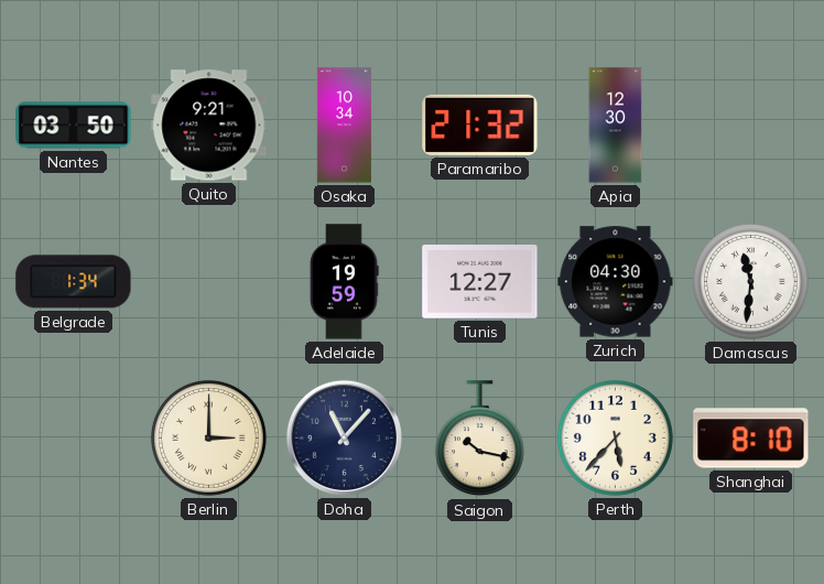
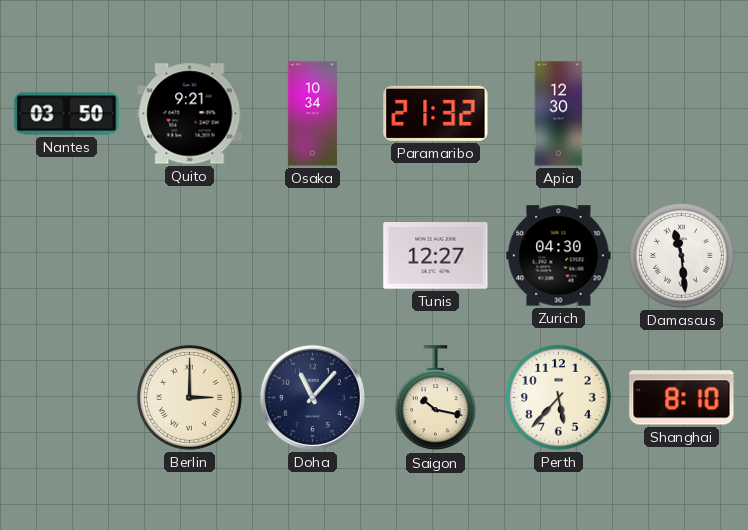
Belgrade: 1:34 -> none (74, 282)
Adelaide: 19:59 -> none (344, 282)
Damascus: 11:31 -> 11:29 (681, 255)
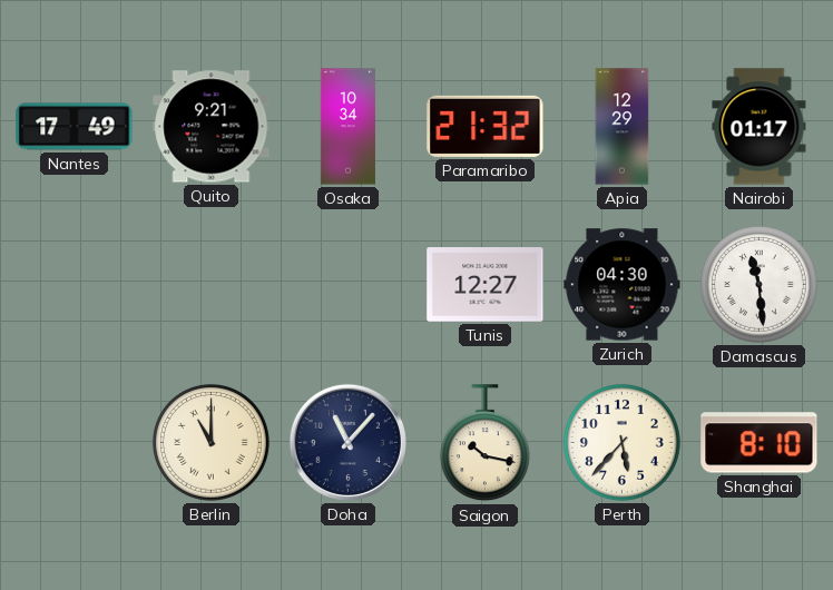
Nantes: 03:50 -> 17:49 (75, 127)
Apia: 12:30 -> 12:29 (623, 127)
Nairobi: none -> 01:17 (759, 127)
Berlin: 3:00 -> 11:00 (210, 442)
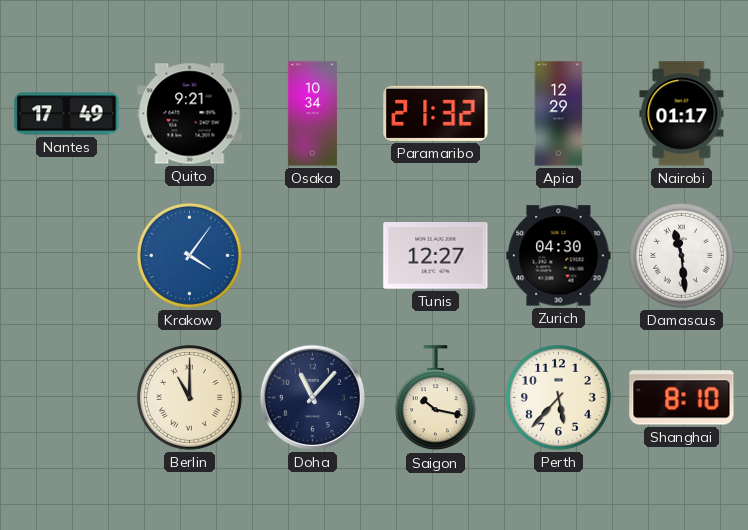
Krakow: none -> 4:06 (189, 255)
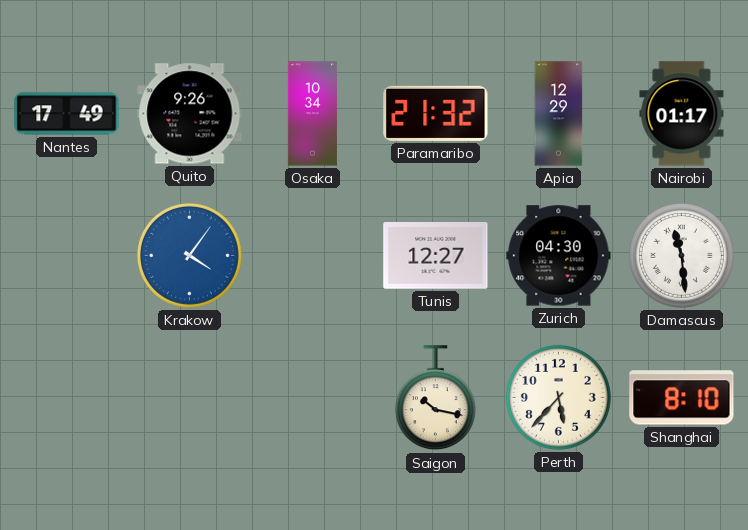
Quito: 9:21 -> 9:26 (190, 114)
Berlin: 11:00 -> none (189, 397)
Doha: 11:07 -> none (312, 397)
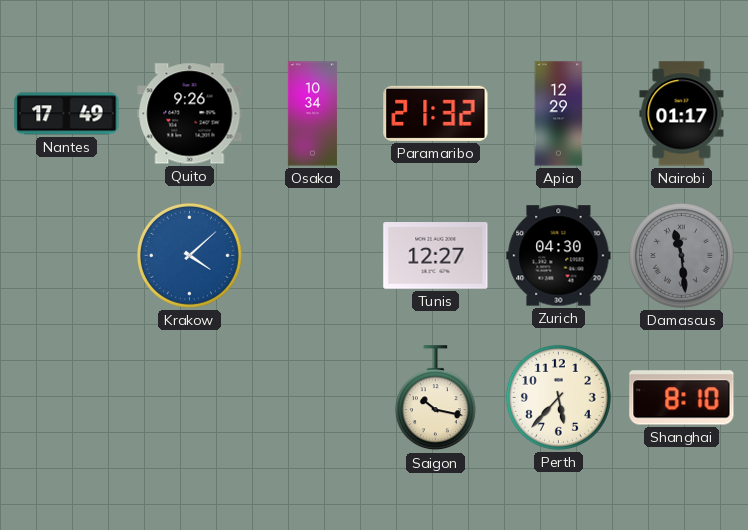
Krakow: 4:06 -> 4:08 (189, 255)
Damascus dial: white -> grey (681, 255)
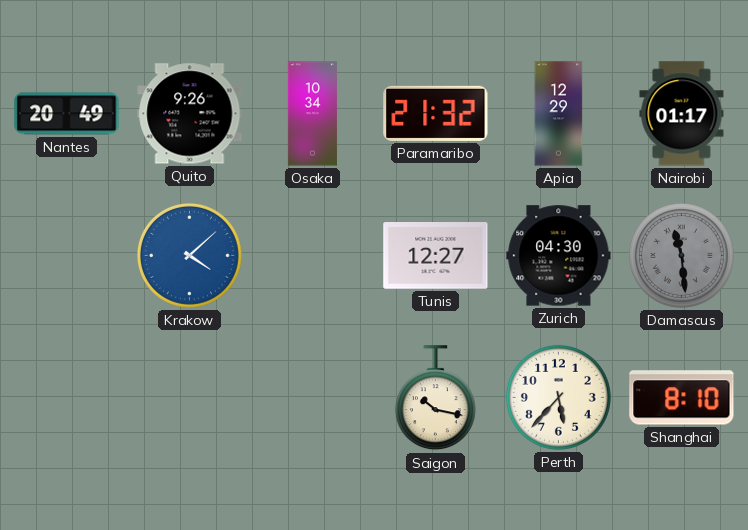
Nantes: 17:49 -> 20:49 (67, 114)
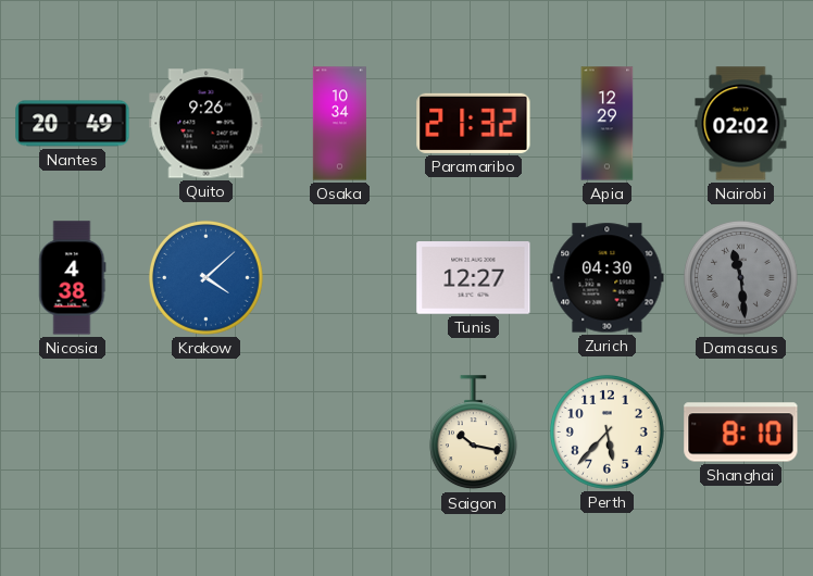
Nairobi: 01:17 -> 02:02 (741, 124)
Nicosia: none -> 4:38 (73, 278)
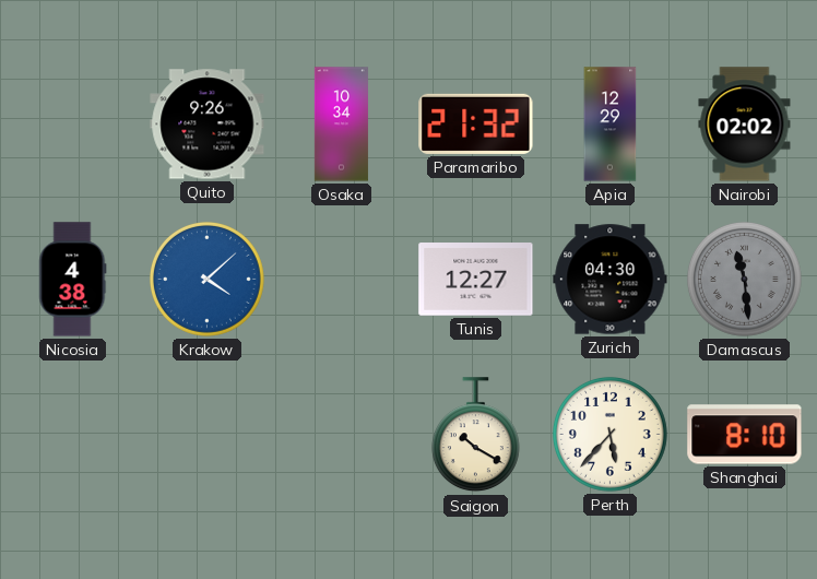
Nantes: 20:49 -> none (73, 124)
Saigon: 10:17 -> 10:20 (475, 435)
